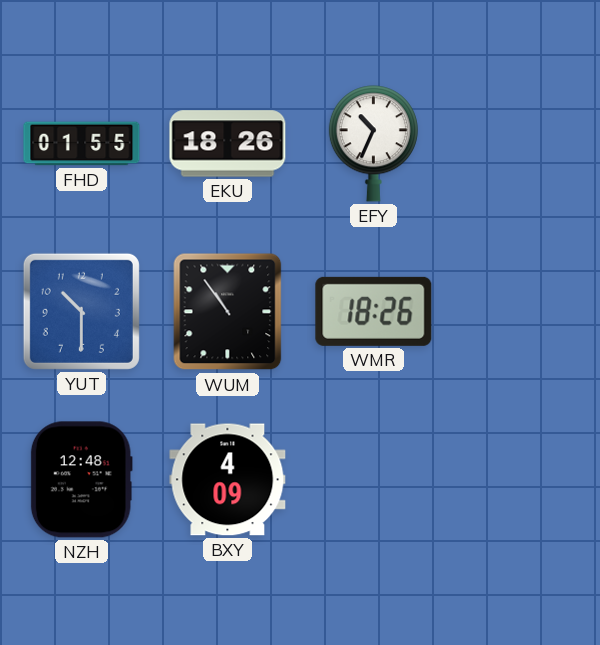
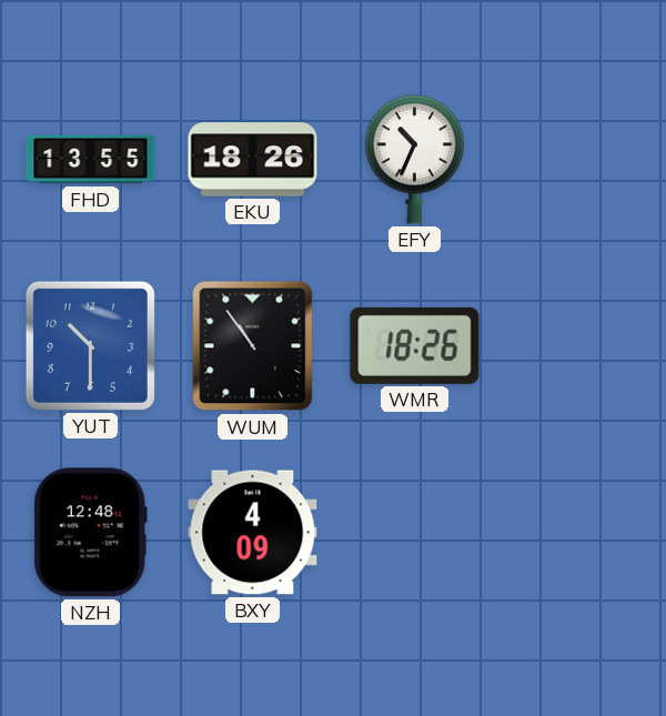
FHD: 01:55 -> 13:55 (91, 160)
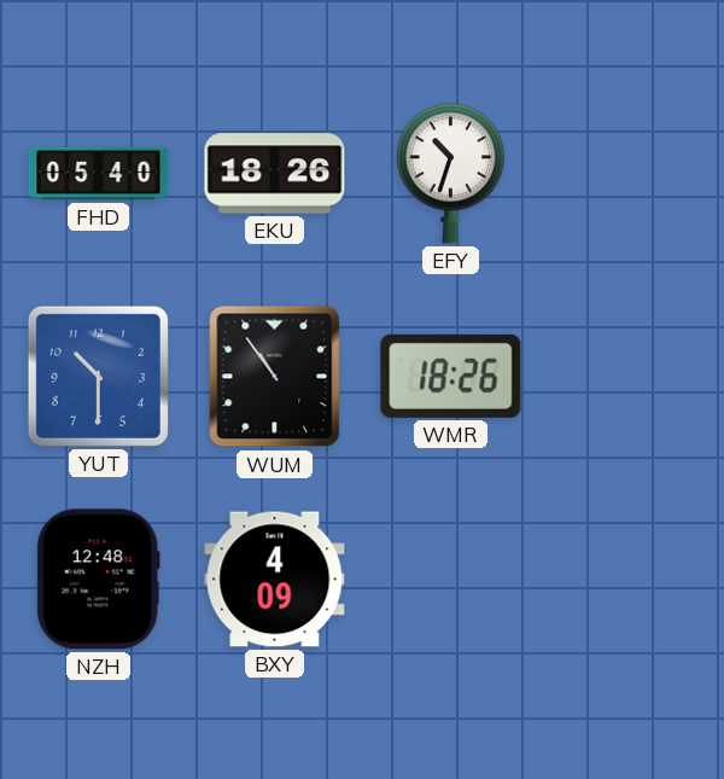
FHD: 13:55 -> 05:40 (99, 174)
EFY: 10:34 -> 10:33 (450, 174)
